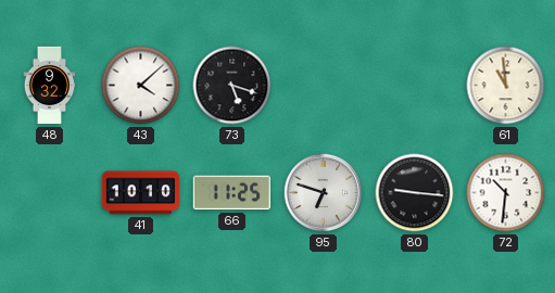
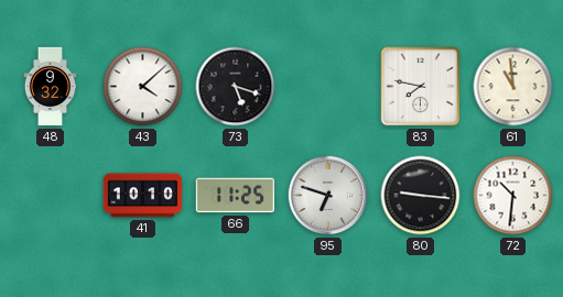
83: none -> 7:47 (421, 87)
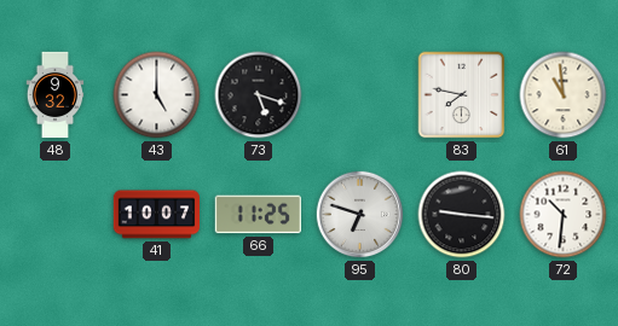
43: 4:08 -> 5:00 (157, 95)
41: 10:10 -> 10:07 (157, 215)
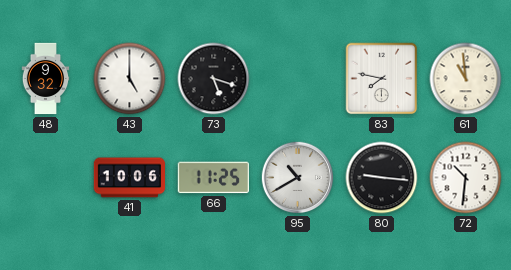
41: 10:07 -> 10:06 (130, 178)
95: 6:48 -> 10:40 (298, 178)
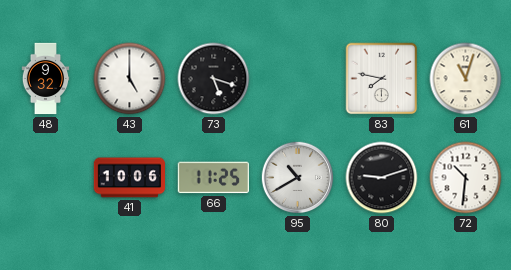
61: 10:59 -> 11:03 (466, 79)
80: 9:16 -> 9:12 (382, 178)
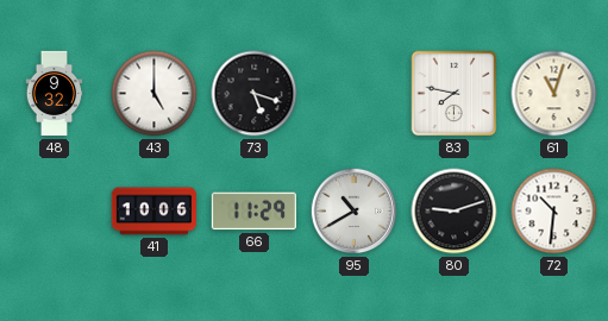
66: 11:25 -> 11:29 (253, 212)
